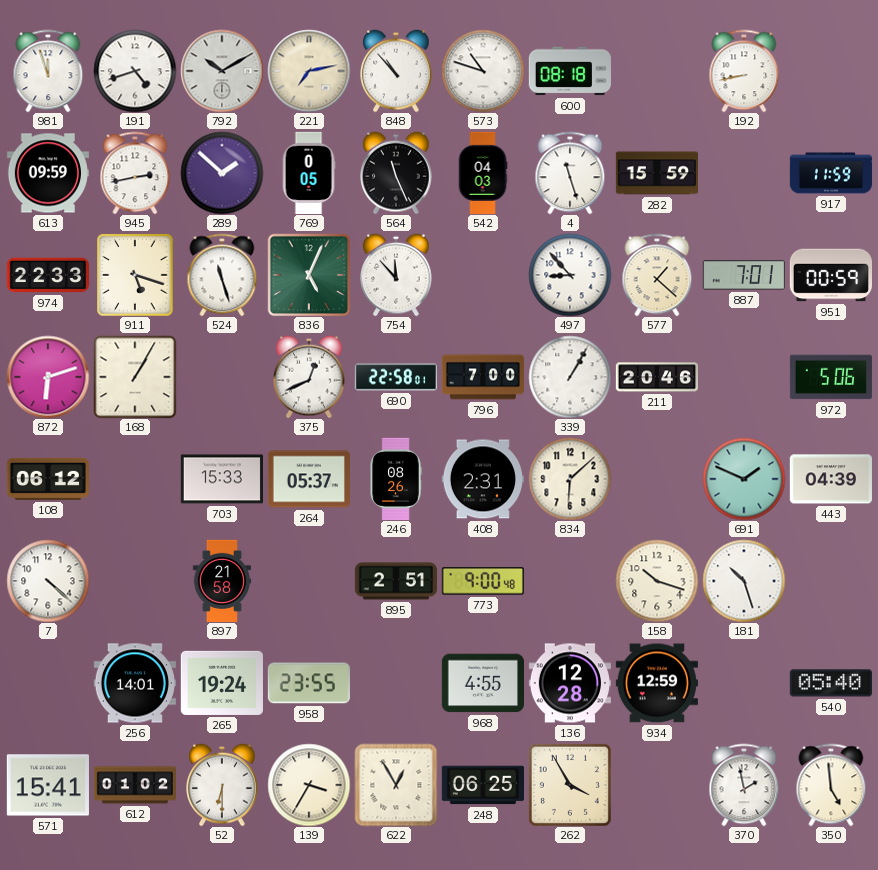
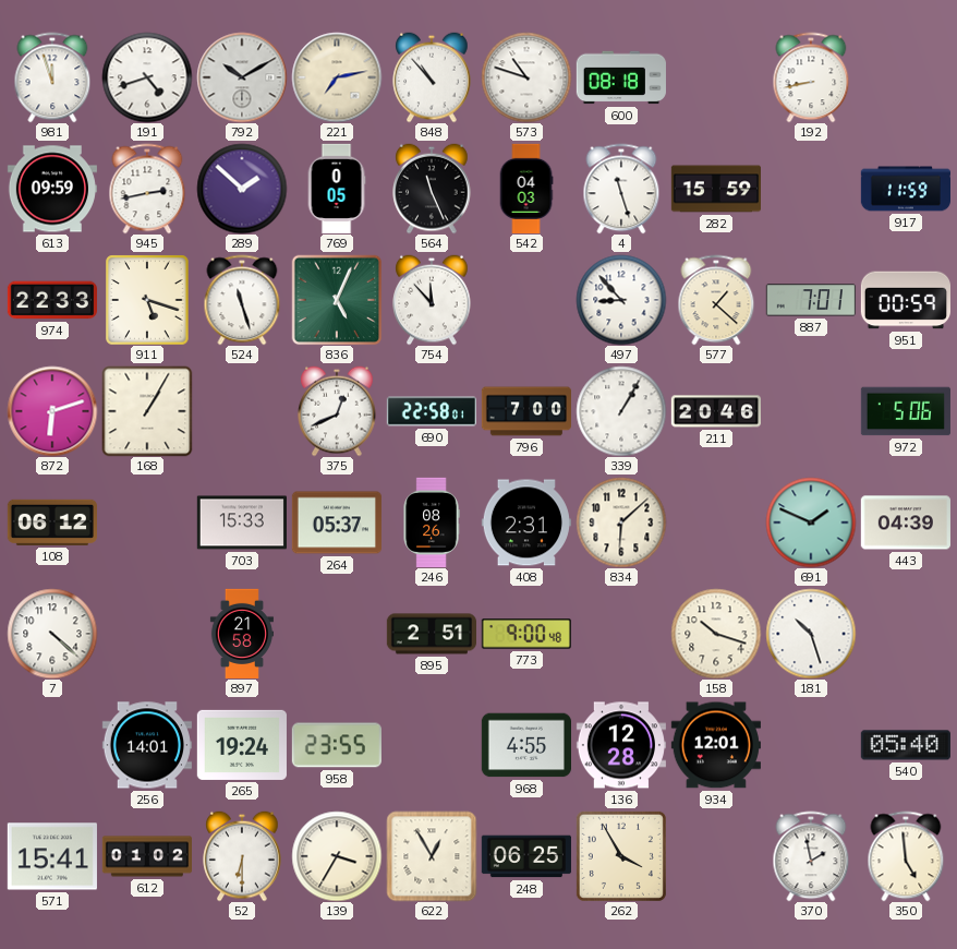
934: 12:59 -> 12:01 (716, 745)
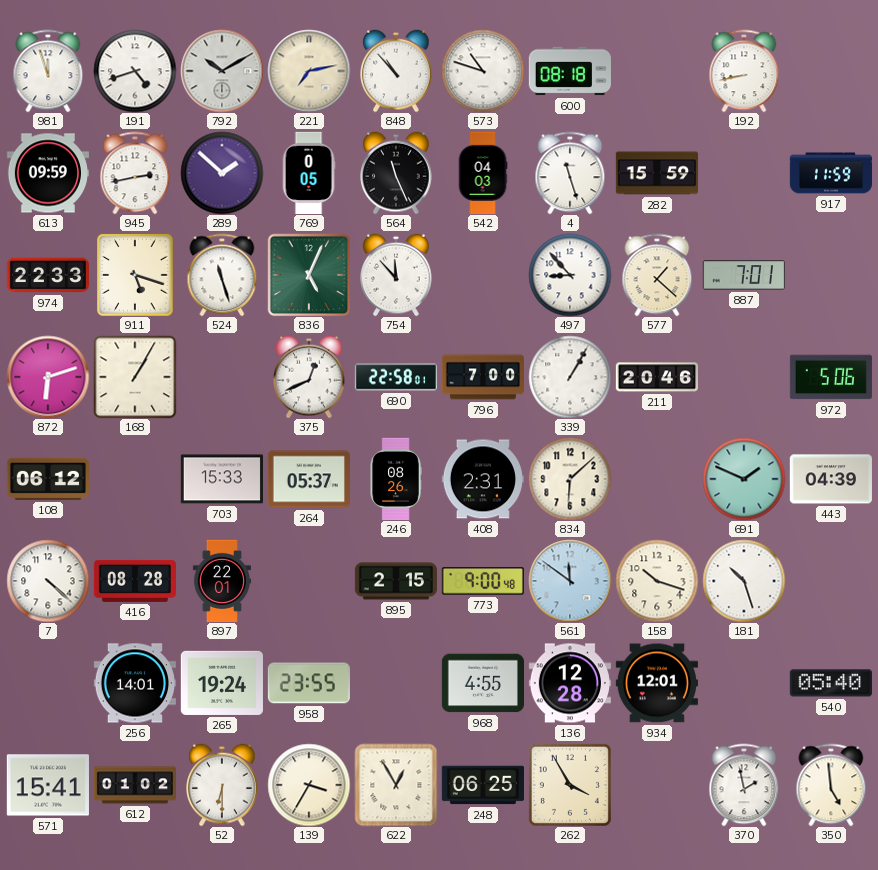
951: 00:59 -> none (905, 300)
416: none -> 08:28 (134, 581)
897: 21:58 -> 22:01 (222, 580)
895: 2:51 -> 2:15 (395, 581)
561: none -> 11:51 (570, 581)
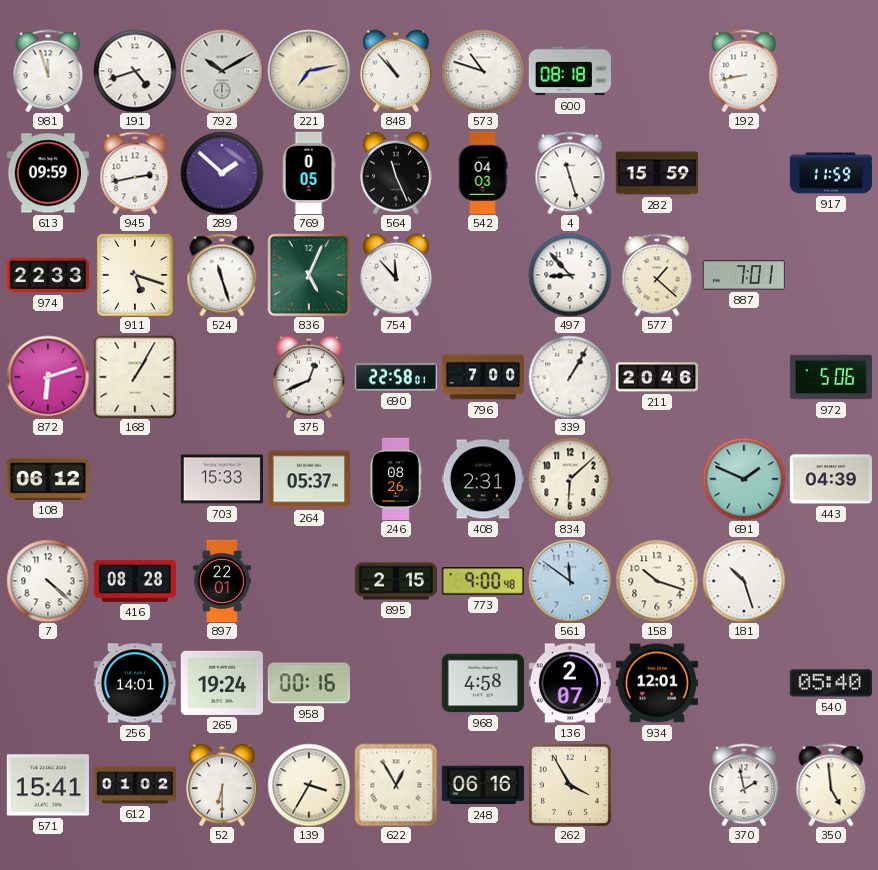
958: 23:55 -> 00:16 (309, 683)
968: 4:55 -> 4:58 (482, 683)
136: 12:28 -> 2:07 (570, 683)
248: 06:25 -> 06:16 (483, 785)
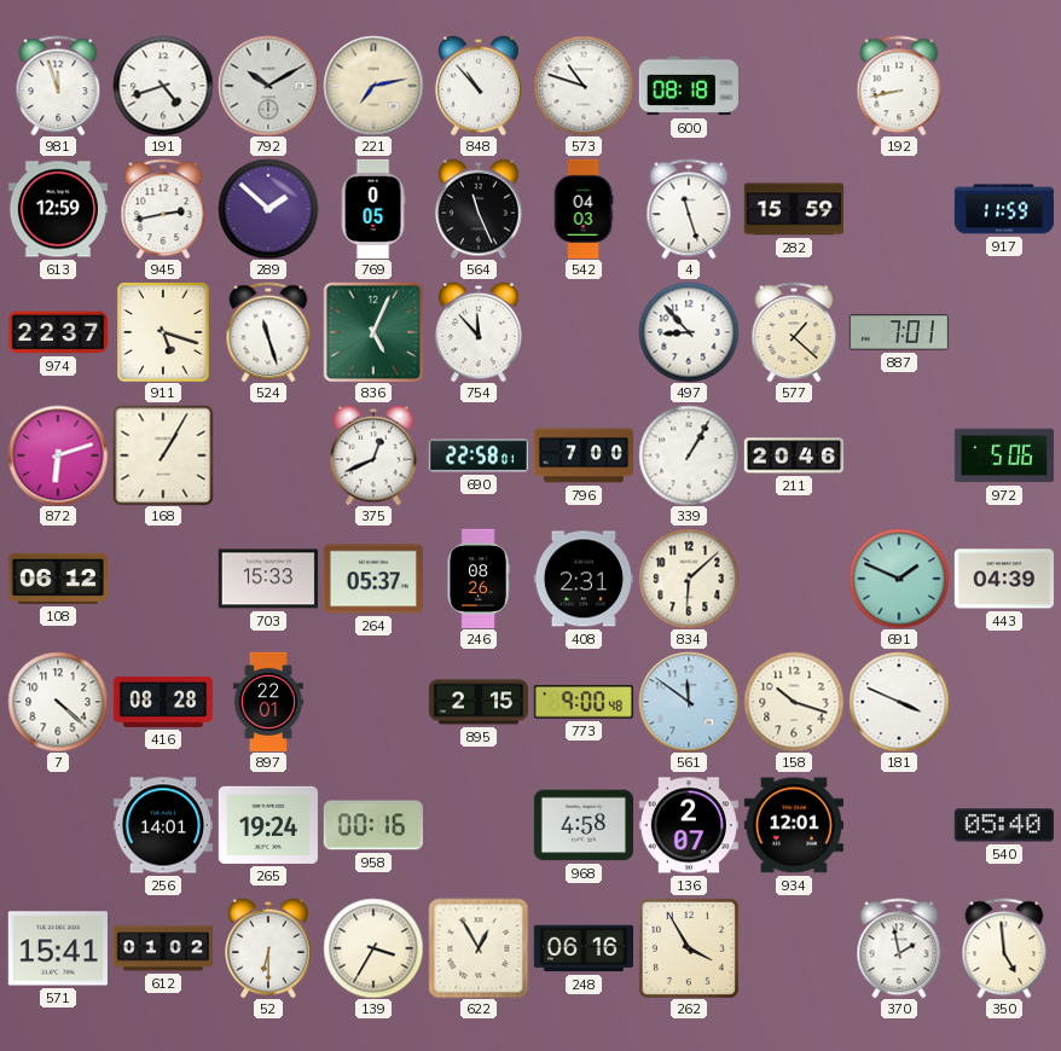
613: 09:59 -> 12:59 (58, 209)
974: 22:33 -> 22:37 (57, 332)
181: 10:27 -> 3:49 (899, 702)
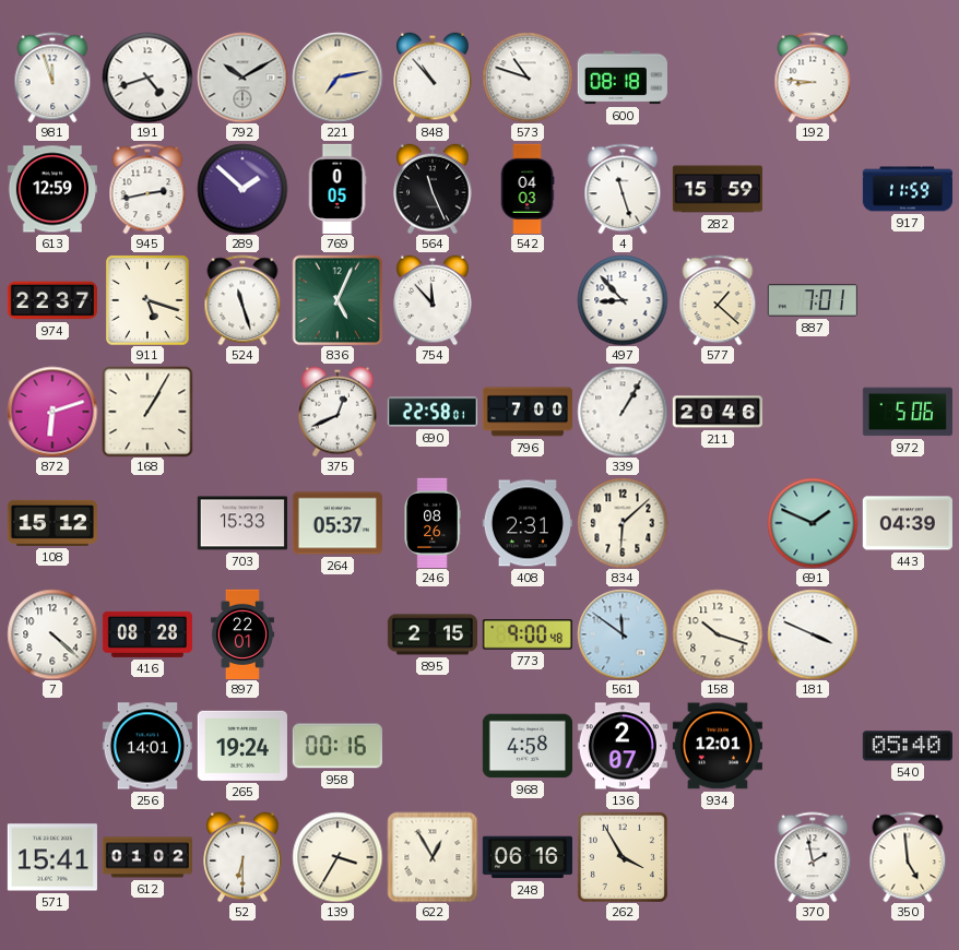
192: 8:43 -> 8:46 (813, 78)
108: 06:12 -> 15:12 (52, 523)
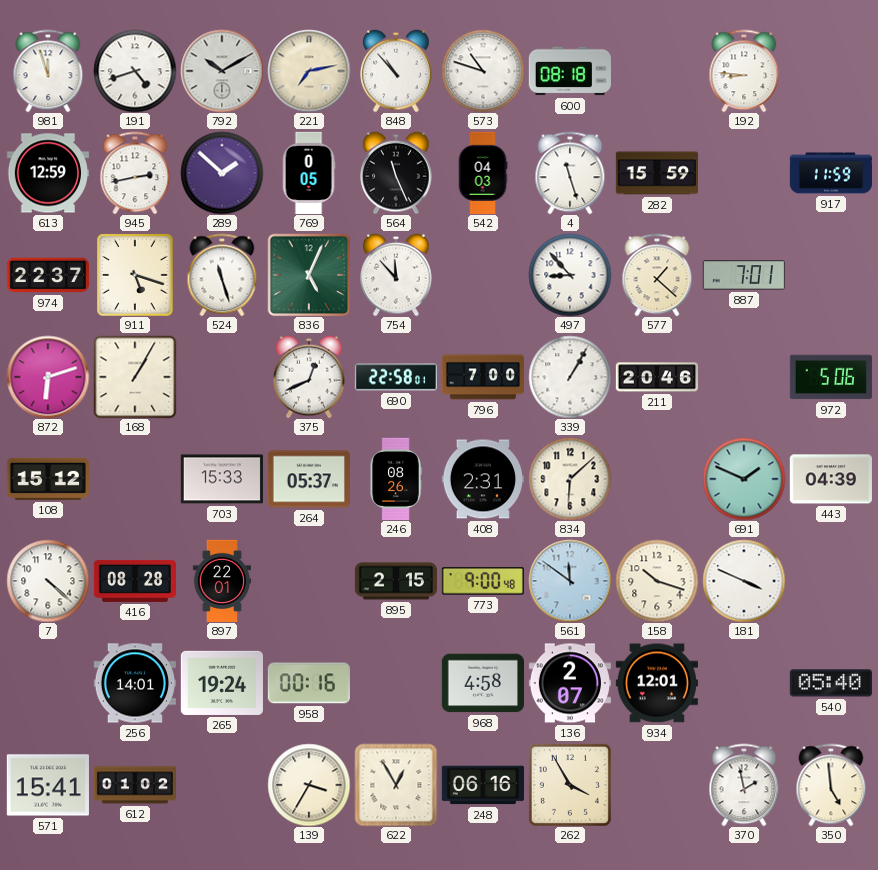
52: 6:30 -> none (242, 857)
